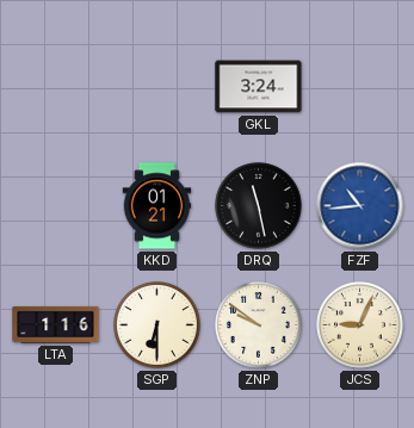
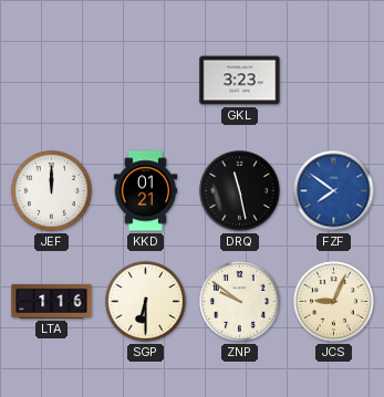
GKL: 3:24 -> 3:23 (240, 81)
JEF: none -> 12:00 (52, 191)
FZF: 10:44 -> 7:51 (334, 191)
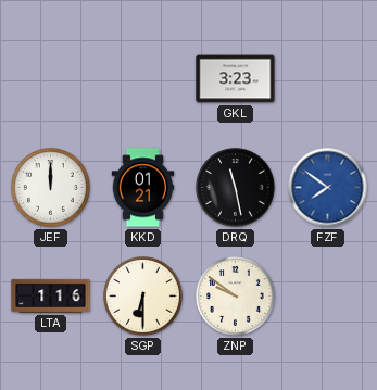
JCS: 9:04 -> none (334, 302)
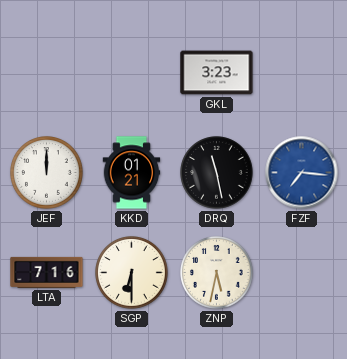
FZF: 7:51 -> 7:16 (302, 173)
LTA: 1:16 -> 7:16 (47, 272)
ZNP: 9:51 -> 5:32 (217, 273)
